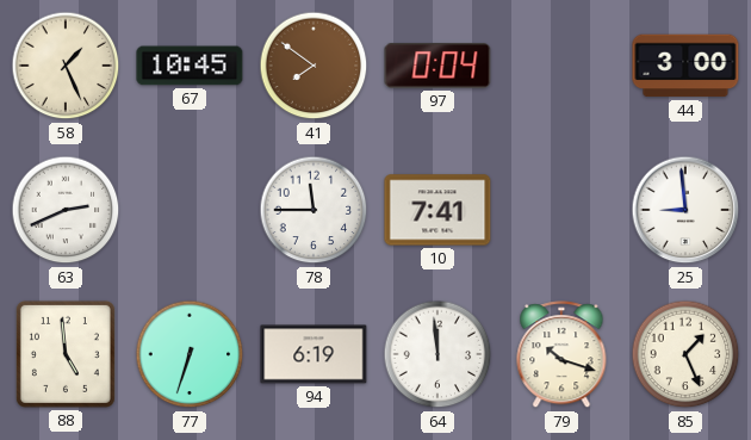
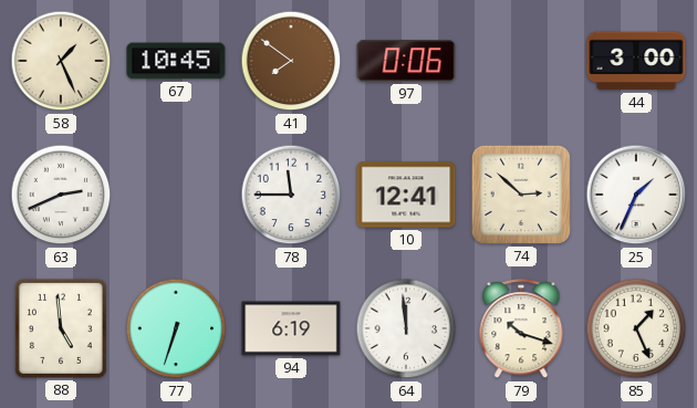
97: 0:04 -> 0:06 (406, 61)
10: 7:41 -> 12:41 (406, 195)
74: none -> 2:52 (521, 195)
25: 8:59 -> 1:34 (636, 195)
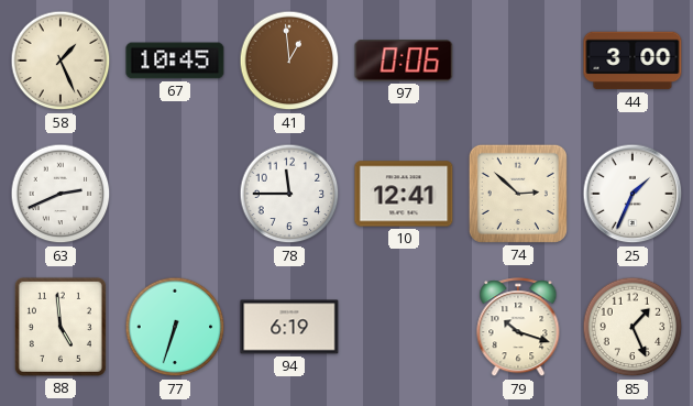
41: 7:51 -> 12:59 (289, 61)
64: 11:59 -> none (406, 328)
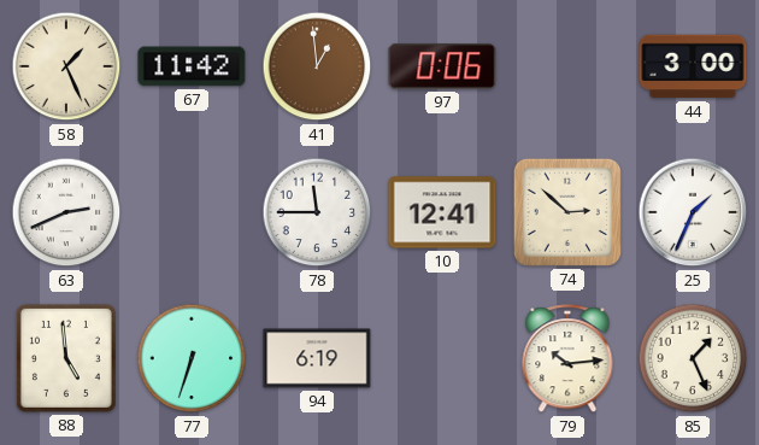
67: 10:45 -> 11:42 (192, 66)
79: 10:18 -> 10:14 (567, 359)
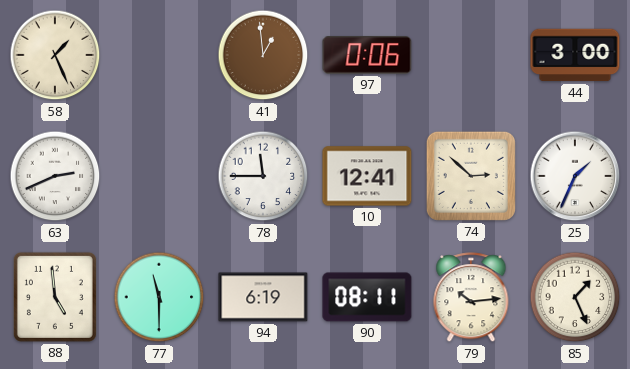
67: 11:42 -> none (192, 66)
77: 6:33 -> 11:30 (159, 297)
90: none -> 08:11 (367, 297)
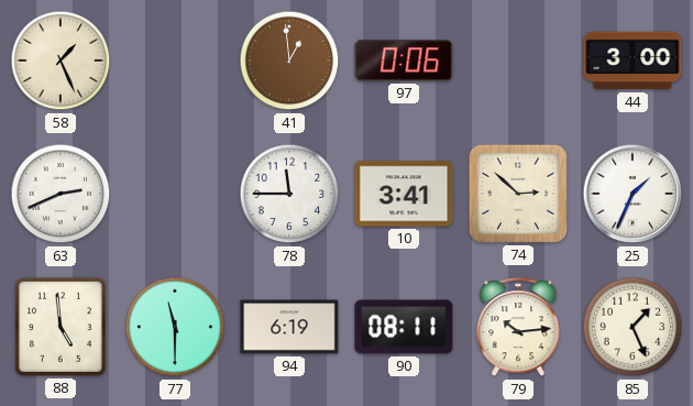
10: 12:41 -> 3:41 (404, 194)
